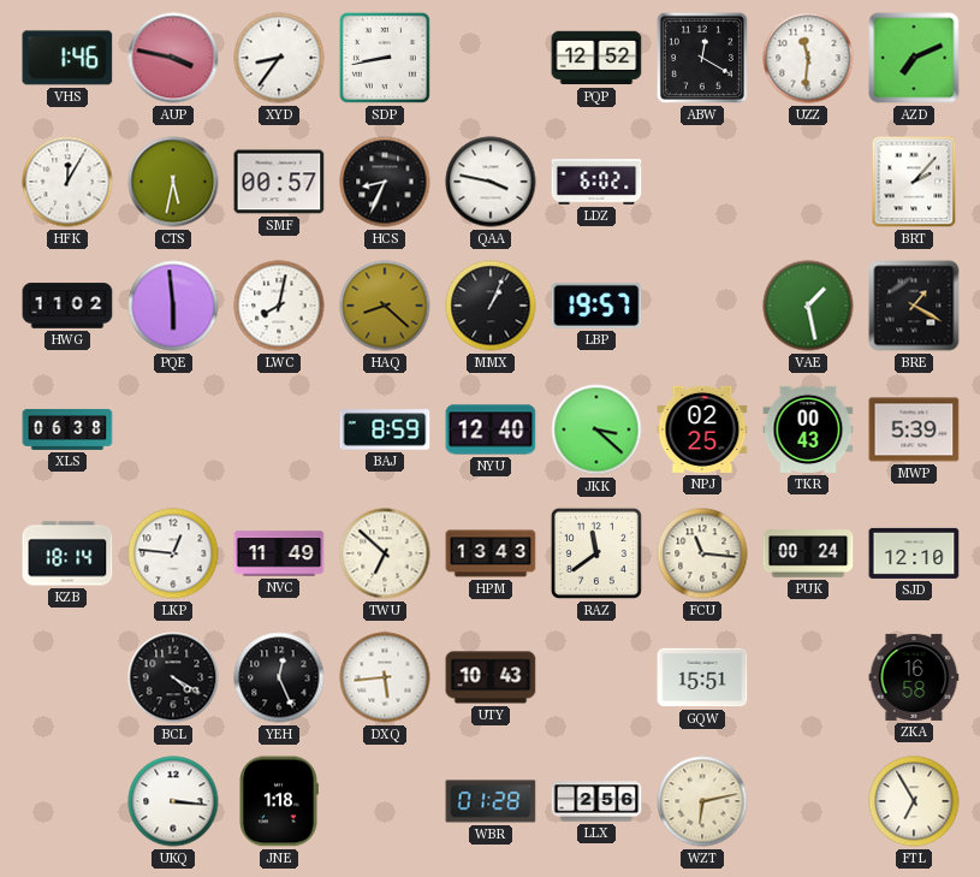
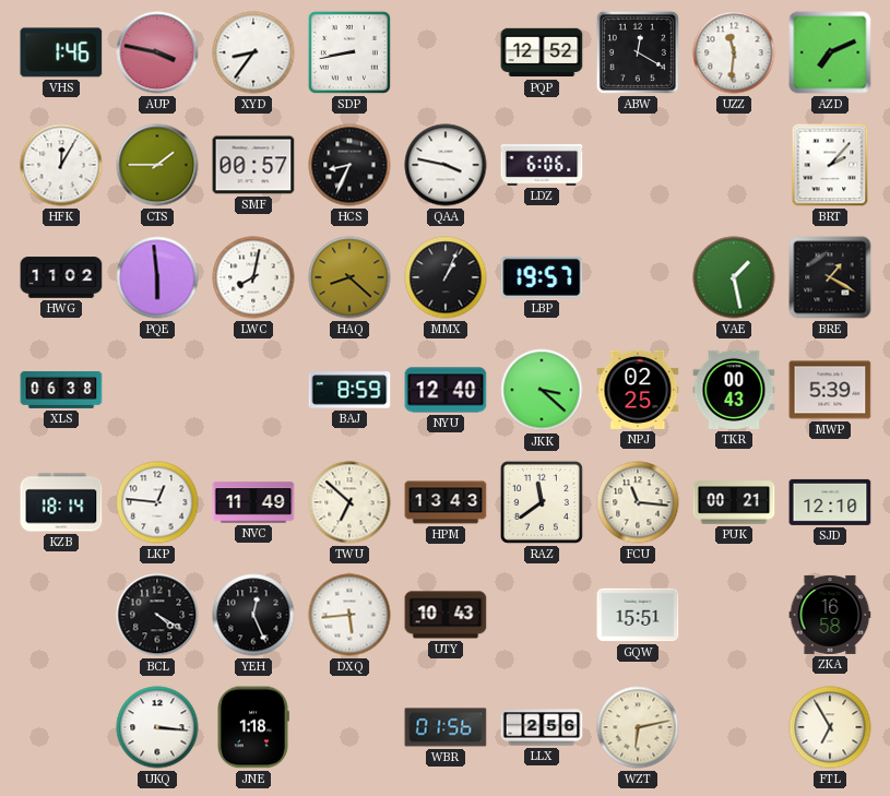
CTS: 5:32 -> 1:45 (157, 165)
LDZ: 6:02 -> 6:06 (542, 166)
PUK: 00:24 -> 00:21 (734, 502)
WBR: 01:28 -> 01:56 (446, 727)
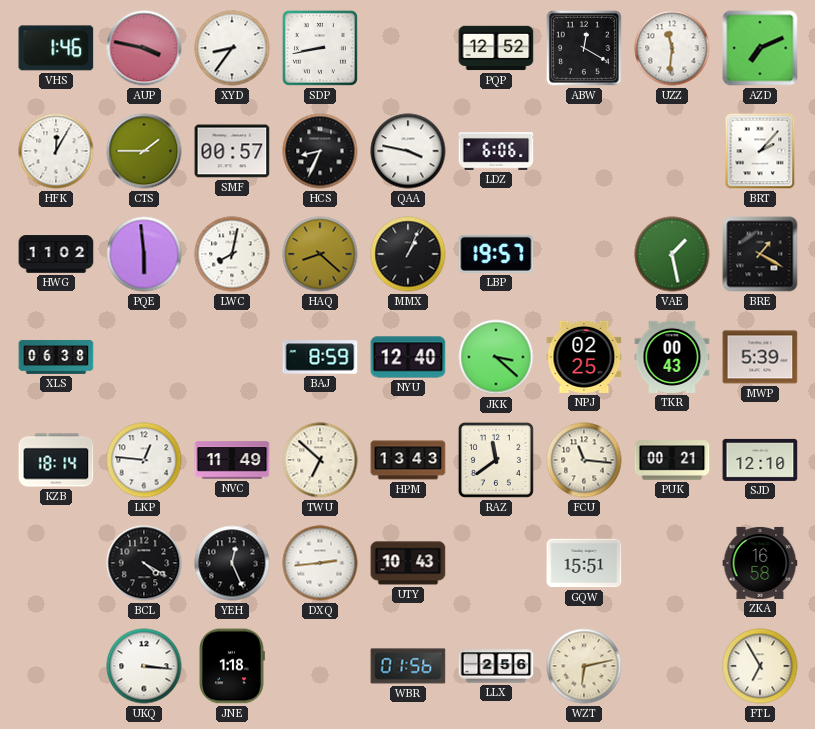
DXQ: 5:44 -> 2:44 (320, 563)
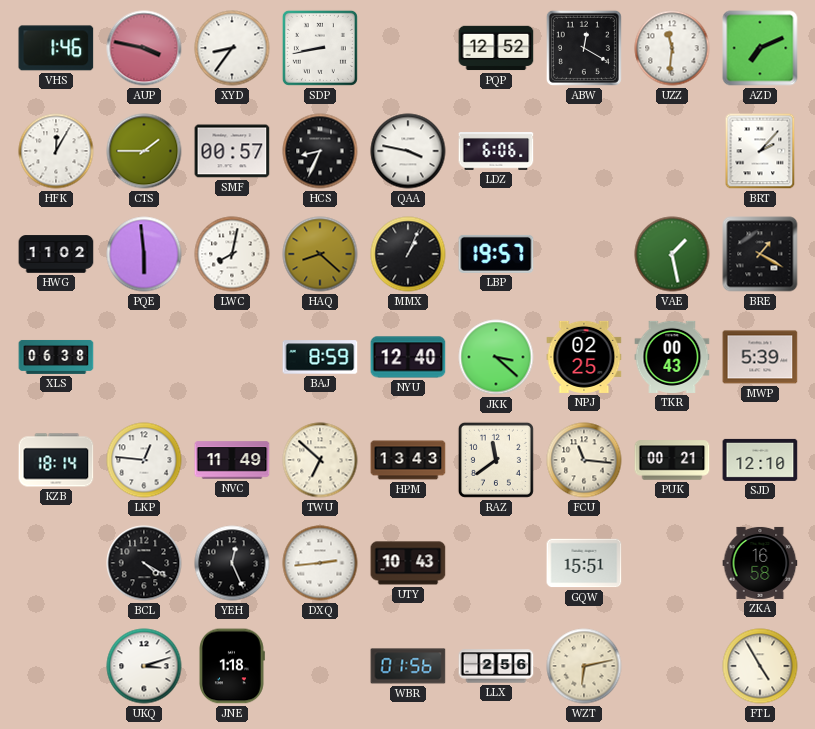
UKQ: 3:16 -> 3:12 (144, 666)
FTL: 6:55 -> 4:55 (760, 666)
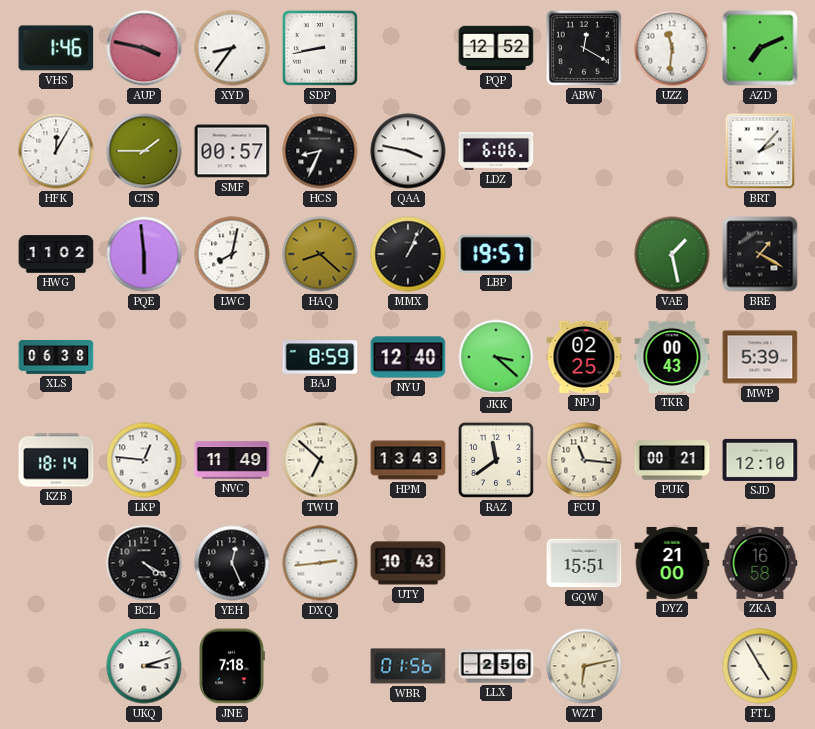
DYZ: none -> 21:00 (672, 563)
JNE: 1:18 -> 7:18 (232, 666)
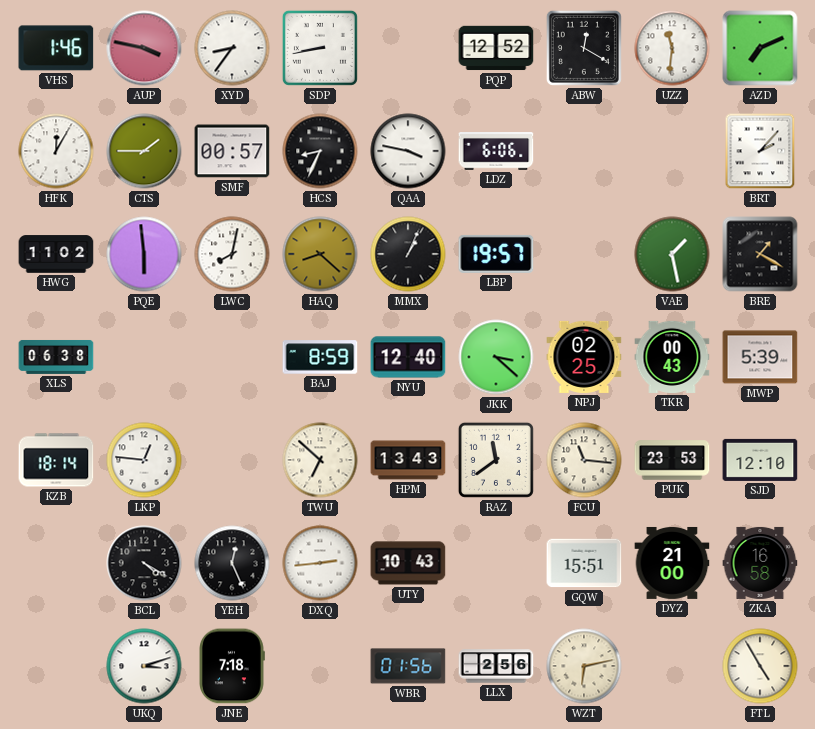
NVC: 11:49 -> none (232, 460)
PUK: 00:21 -> 23:53 (672, 460)
